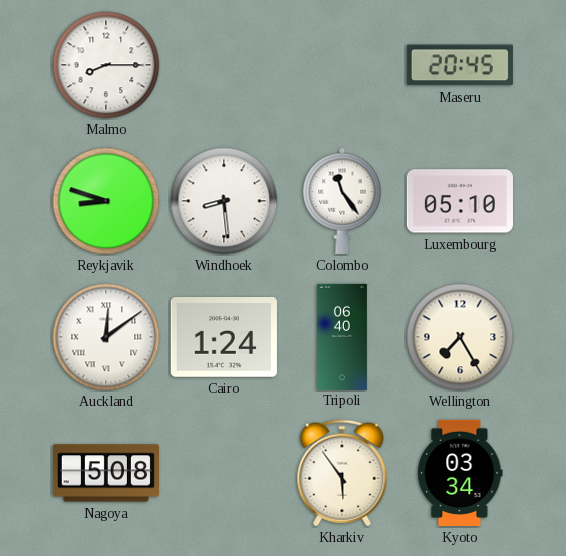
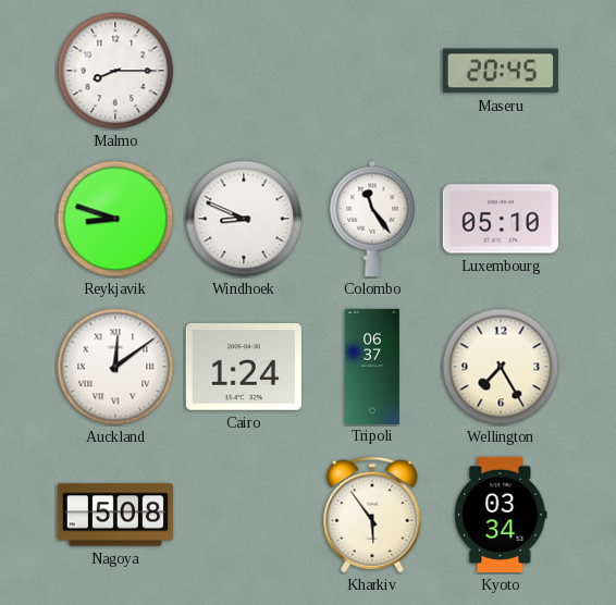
Windhoek: 8:29 -> 8:49 (244, 219)
Tripoli: 06:40 -> 06:37 (372, 366)
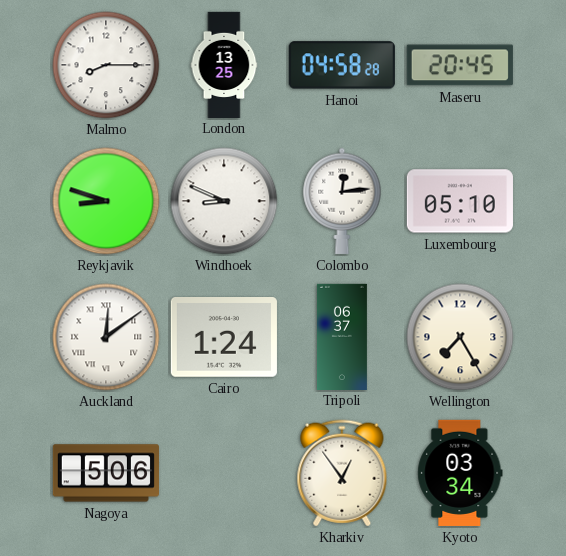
London: none -> 13:25 (224, 64)
Hanoi: none -> 04:58 (342, 65)
Colombo: 11:24 -> 12:14 (342, 201)
Nagoya: 5:08 -> 5:06 (106, 473)
Kharkiv: 5:54 -> 12:54 (342, 473)
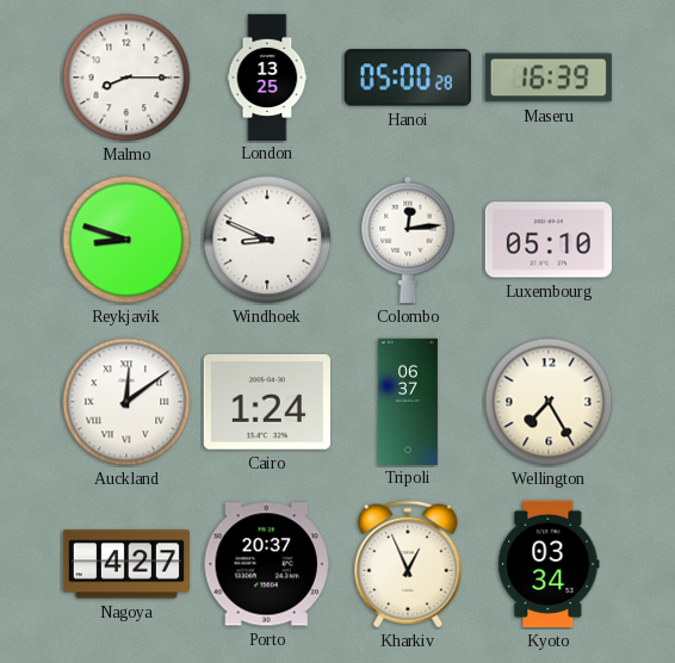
Hanoi: 04:58 -> 05:00 (408, 78)
Maseru: 20:45 -> 16:39 (549, 78)
Nagoya: 5:06 -> 4:27 (126, 564)
Porto: none -> 20:37 (267, 564)
Kharkiv: 12:54 -> 12:56 (408, 564)
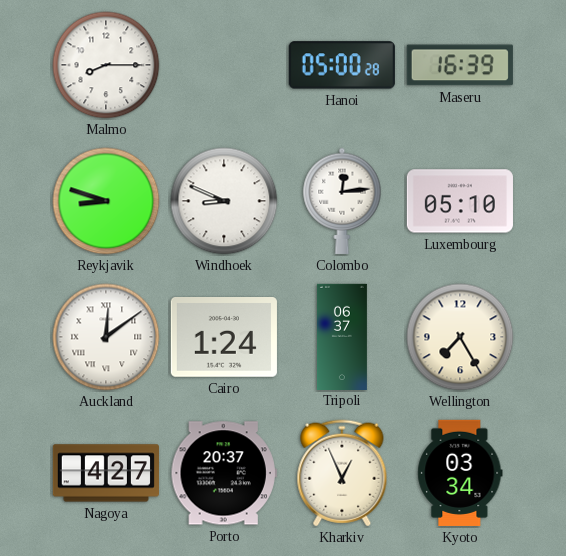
London: 13:25 -> none (267, 76)
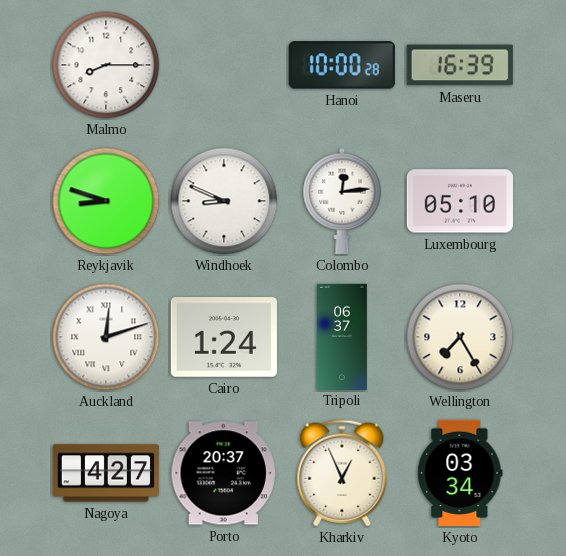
Hanoi: 05:00 -> 10:00 (342, 65)
Auckland: 12:09 -> 12:12 (106, 337)
